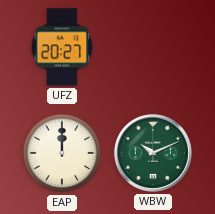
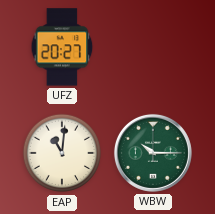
EAP: 12:00 -> 11:01 (62, 153)
WBW: 10:11 -> 10:15 (153, 153)
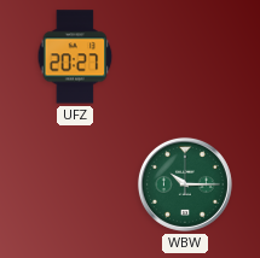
EAP: 11:01 -> none (62, 153)
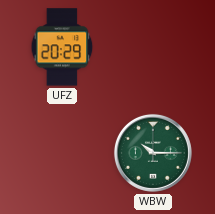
UFZ: 20:27 -> 20:29 (62, 47)
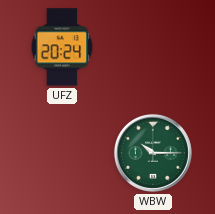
UFZ: 20:29 -> 20:24 (62, 47)
